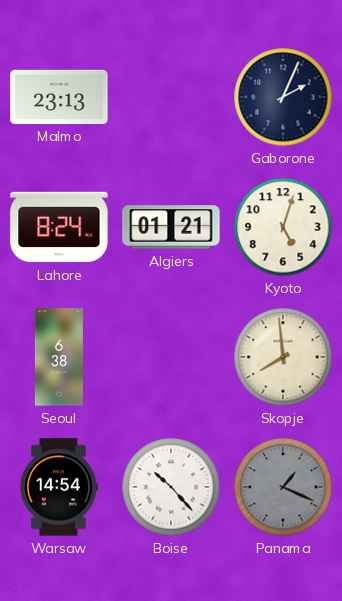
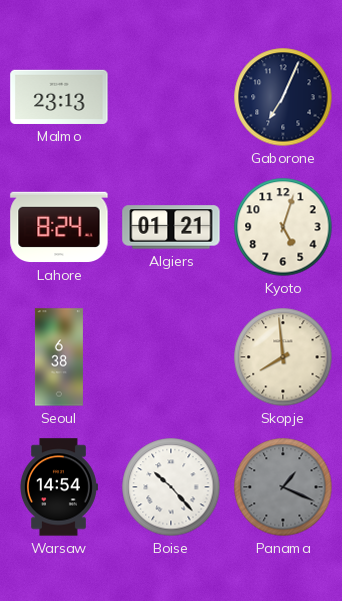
Gaborone: 2:04 -> 7:04 (283, 97)
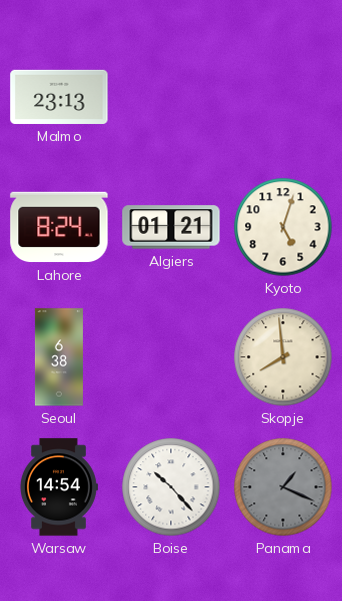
Gaborone: 7:04 -> none (283, 97)
